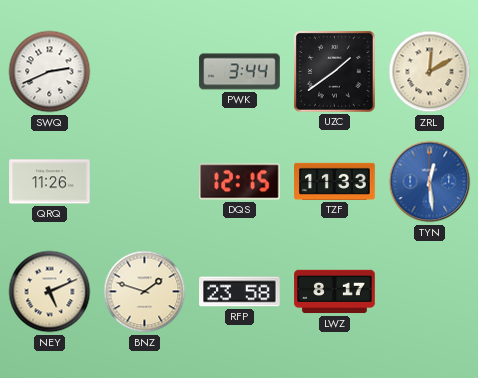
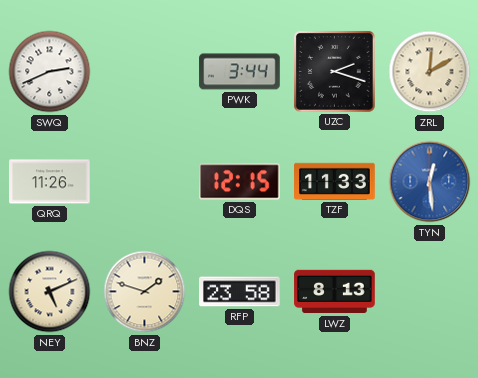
UZC: 1:39 -> 2:18 (334, 71)
LWZ: 8:17 -> 8:13 (335, 292)
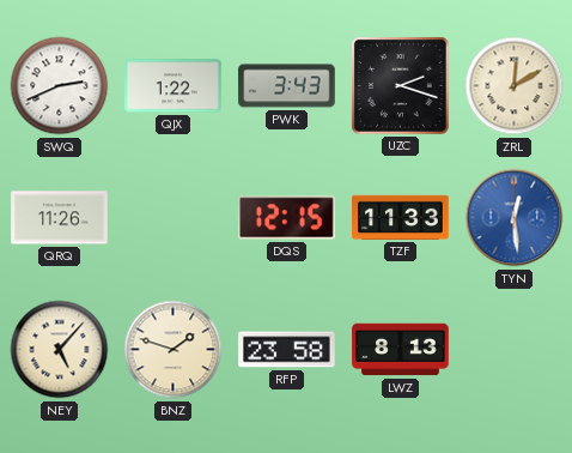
QJX: none -> 1:22 (174, 86)
PWK: 3:44 -> 3:43 (287, 86)
NEY: 5:11 -> 5:07 (60, 350)
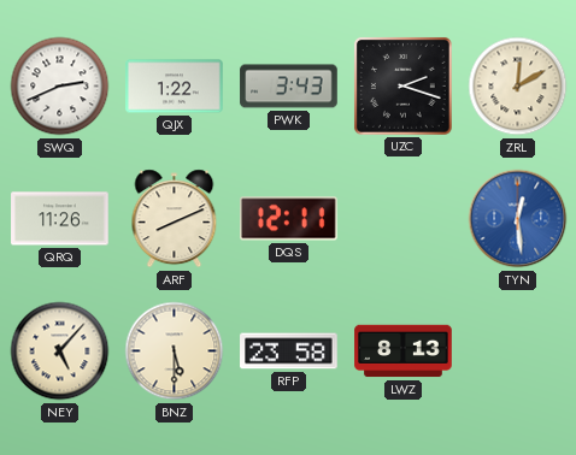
ARF: none -> 8:11 (175, 219)
DQS: 12:15 -> 12:11 (289, 219)
TZF: 11:33 -> none (401, 217)
BNZ: 1:48 -> 5:30 (175, 351)
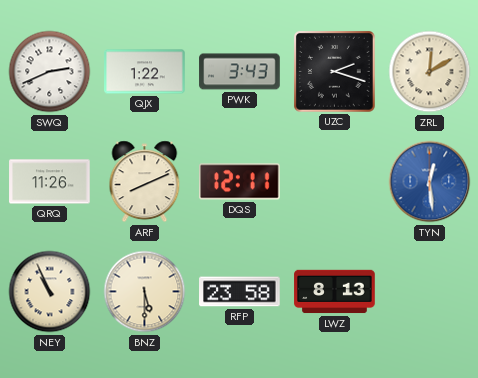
NEY: 5:07 -> 10:56 (50, 292)
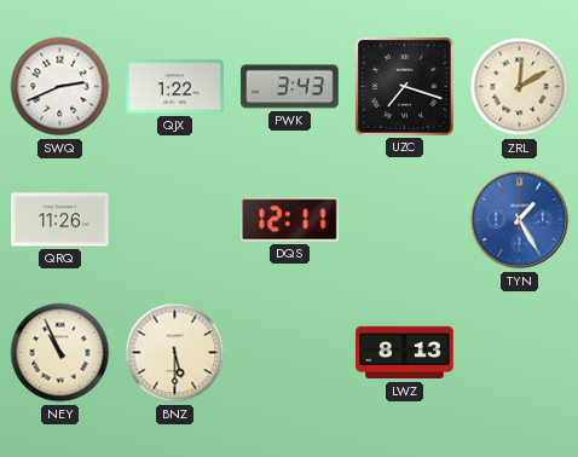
UZC: 2:18 -> 7:18 (404, 86)
ARF: 8:11 -> none (145, 182)
TYN: 12:29 -> 1:25 (520, 220)
RFP: 23:58 -> none (240, 292)
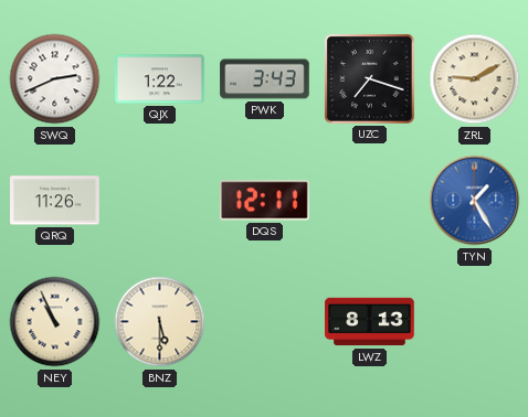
ZRL: 12:10 -> 9:10 (475, 79)
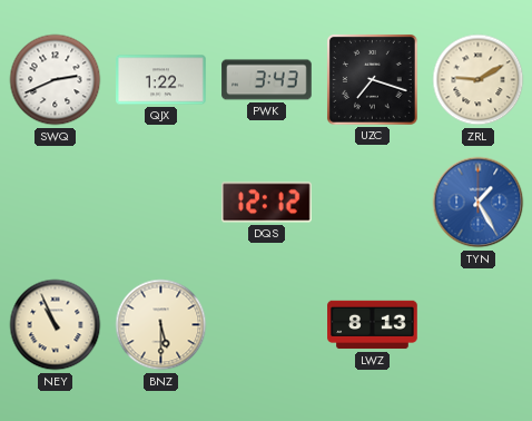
QRQ: 11:26 -> none (55, 201)
DQS: 12:11 -> 12:12 (267, 203)
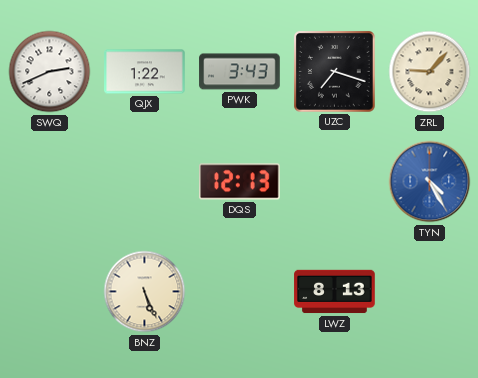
ZRL: 9:10 -> 9:07 (430, 72)
DQS: 12:12 -> 12:13 (240, 182)
TYN: 1:25 -> 4:25 (430, 182)
NEY: 10:56 -> none (56, 325)
BNZ: 5:30 -> 5:26 (145, 292)
